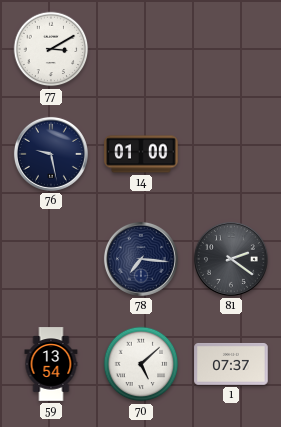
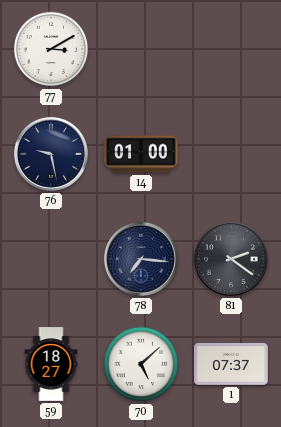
59: 13:54 -> 18:27 (51, 364)
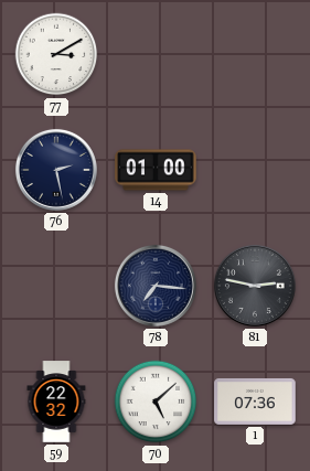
76: 9:28 -> 2:28 (56, 170)
81: 2:21 -> 2:47 (255, 286)
59: 18:27 -> 22:32 (56, 402)
1: 07:37 -> 07:36 (255, 402)
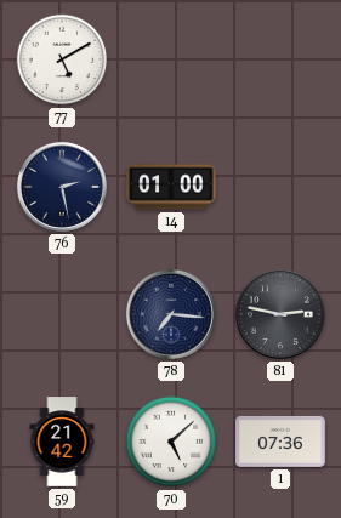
77: 3:10 -> 5:10 (62, 59)
59: 22:32 -> 21:42 (62, 442)
